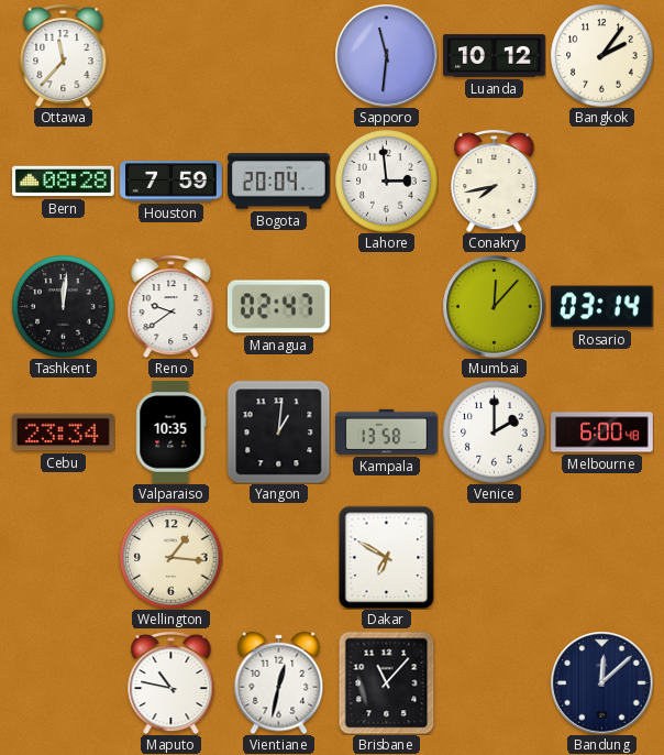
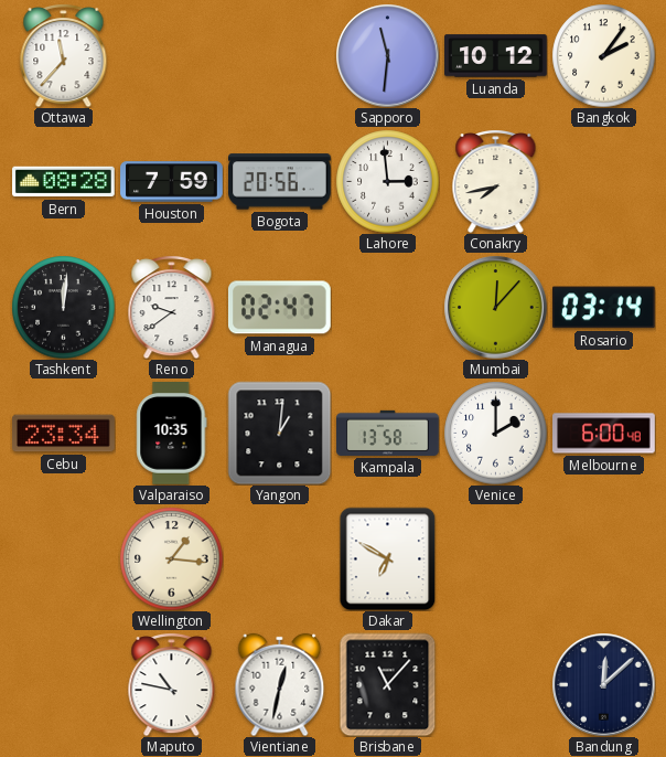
Bogota: 20:04 -> 20:56 (280, 182)
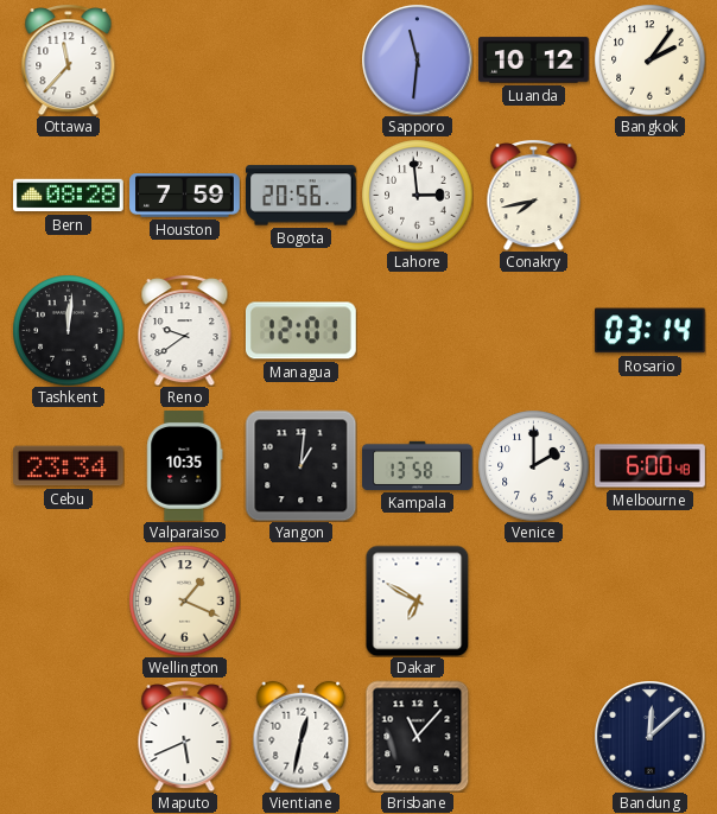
Managua: 02:47 -> 12:01 (300, 331)
Mumbai: 12:07 -> none (495, 307)
Wellington: 1:16 -> 1:19 (184, 600)
Maputo: 10:47 -> 5:41 (185, 737)
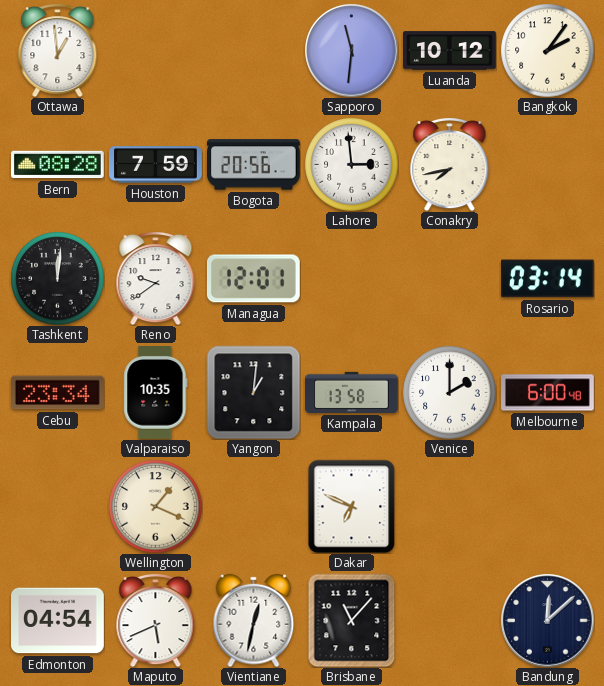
Ottawa: 11:37 -> 12:59 (58, 51)
Dakar: 6:50 -> 6:49 (352, 506)
Edmonton: none -> 04:54 (58, 621)
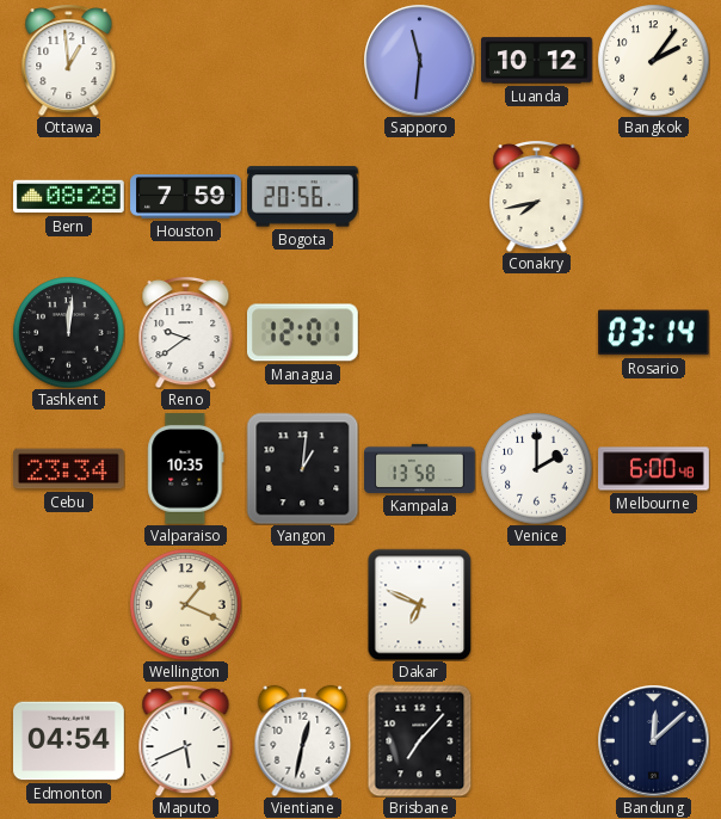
Lahore: 2:59 -> none (351, 164)
Brisbane: 11:07 -> 7:07 (420, 740)
